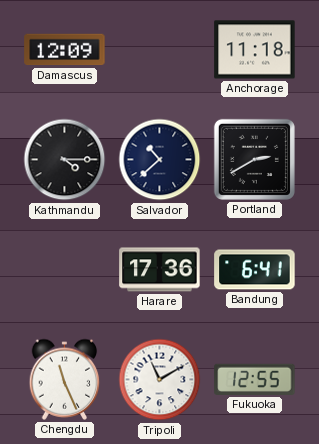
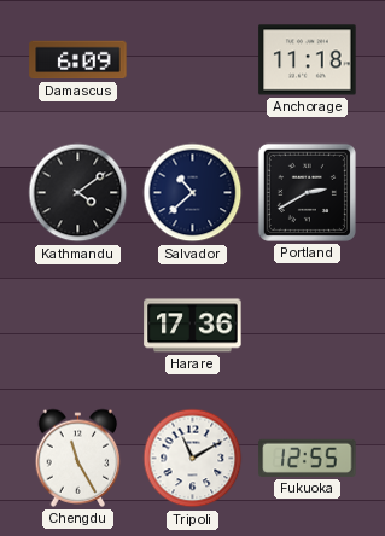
Damascus: 12:09 -> 6:09 (78, 60)
Kathmandu: 4:15 -> 4:09 (78, 193)
Bandung: 6:41 -> none (255, 270)
Chengdu: 11:26 -> 11:25 (78, 458)
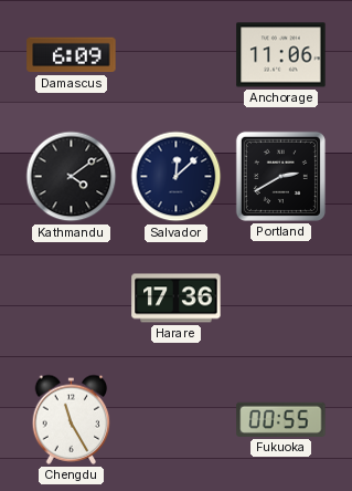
Anchorage: 11:18 -> 11:06 (281, 55)
Salvador: 10:38 -> 12:08 (177, 177)
Tripoli: 11:10 -> none (193, 459)
Fukuoka: 12:55 -> 00:55 (281, 419)
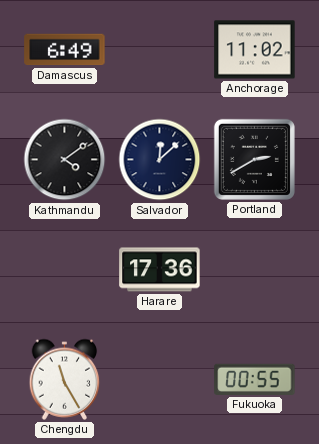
Damascus: 6:09 -> 6:49 (65, 50)
Anchorage: 11:06 -> 11:02 (255, 50)
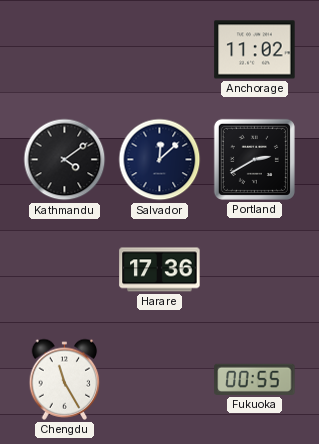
Damascus: 6:49 -> none (65, 50)
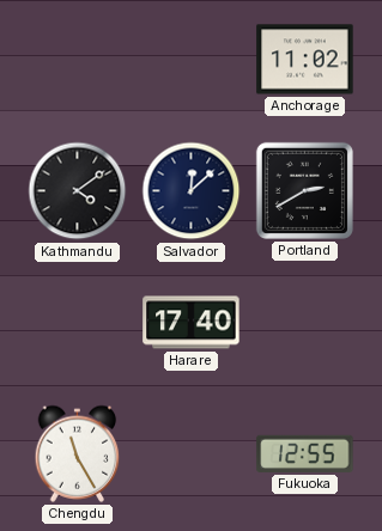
Harare: 17:36 -> 17:40 (192, 323)
Fukuoka: 00:55 -> 12:55 (305, 453)
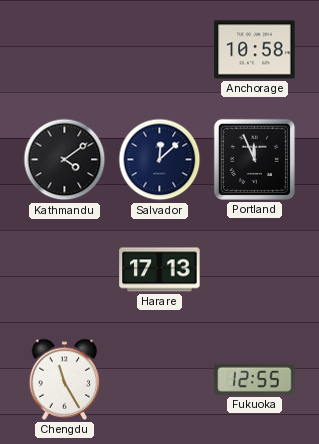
Anchorage: 11:02 -> 10:58 (255, 50)
Portland: 2:40 -> 11:56 (254, 159)
Harare: 17:40 -> 17:13 (160, 270)
